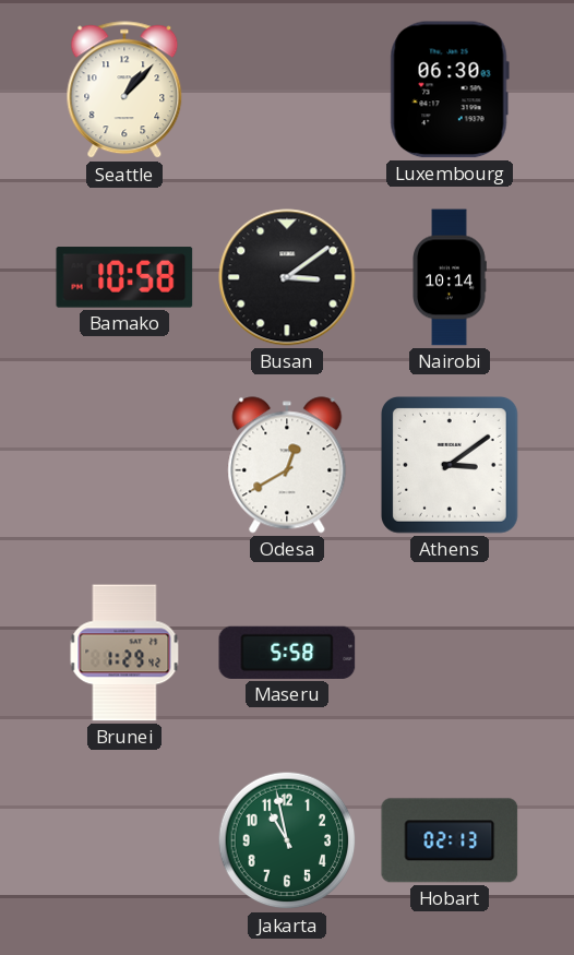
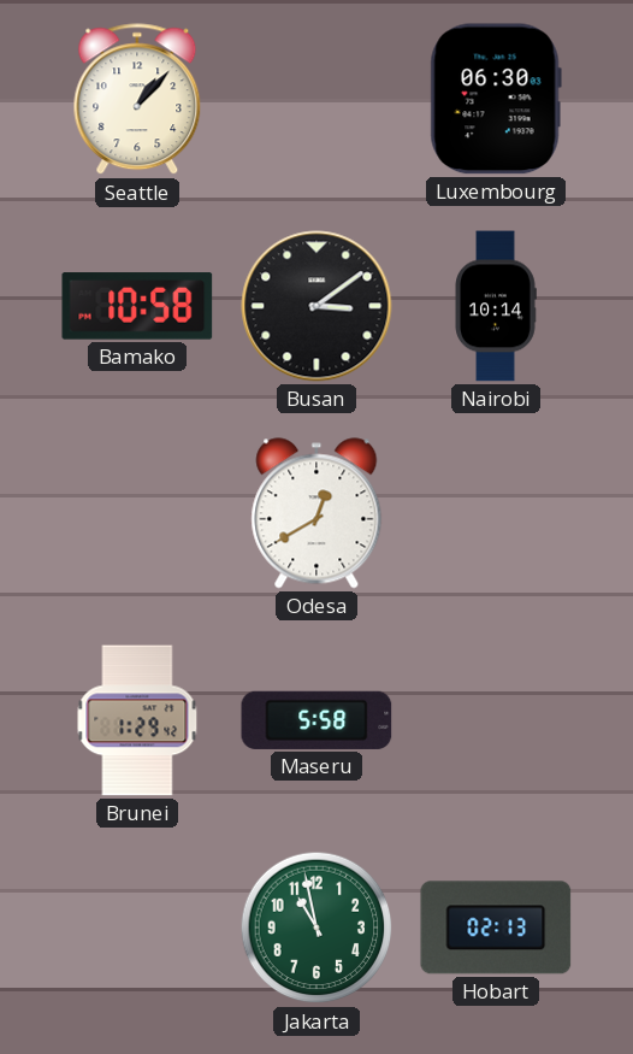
Athens: 3:09 -> none (451, 466)
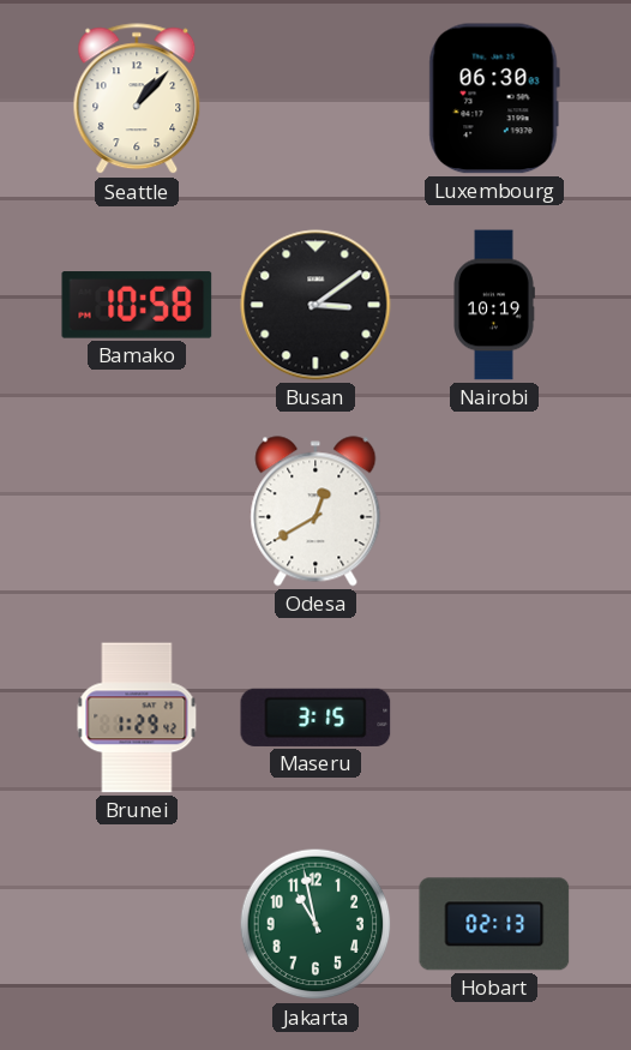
Nairobi: 10:14 -> 10:19 (494, 305)
Maseru: 5:58 -> 3:15 (315, 718)
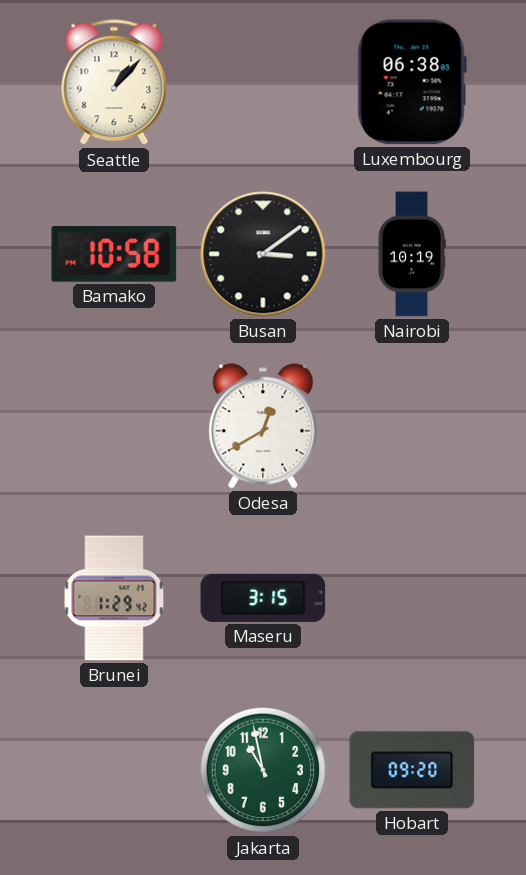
Luxembourg: 06:30 -> 06:38 (412, 82)
Hobart: 02:13 -> 09:20 (412, 770)
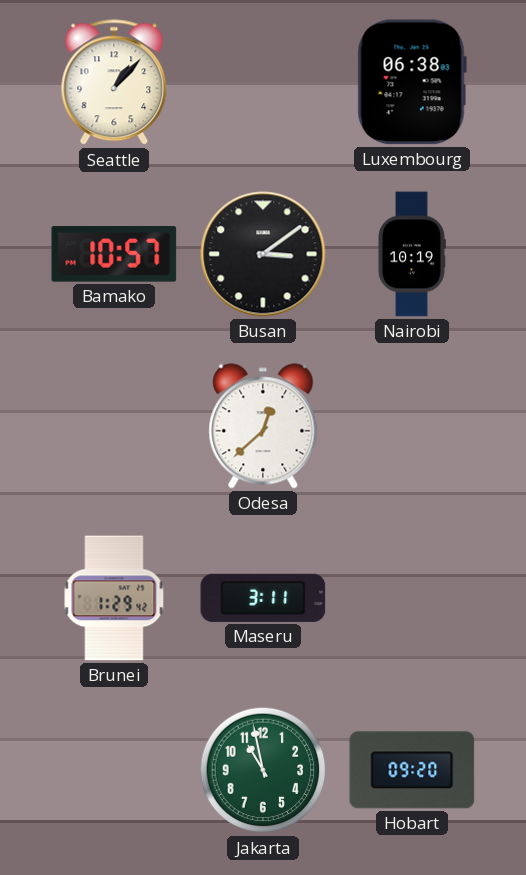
Bamako: 10:58 -> 10:57 (114, 254)
Odesa: 12:40 -> 12:38 (263, 426)
Maseru: 3:15 -> 3:11 (263, 598)
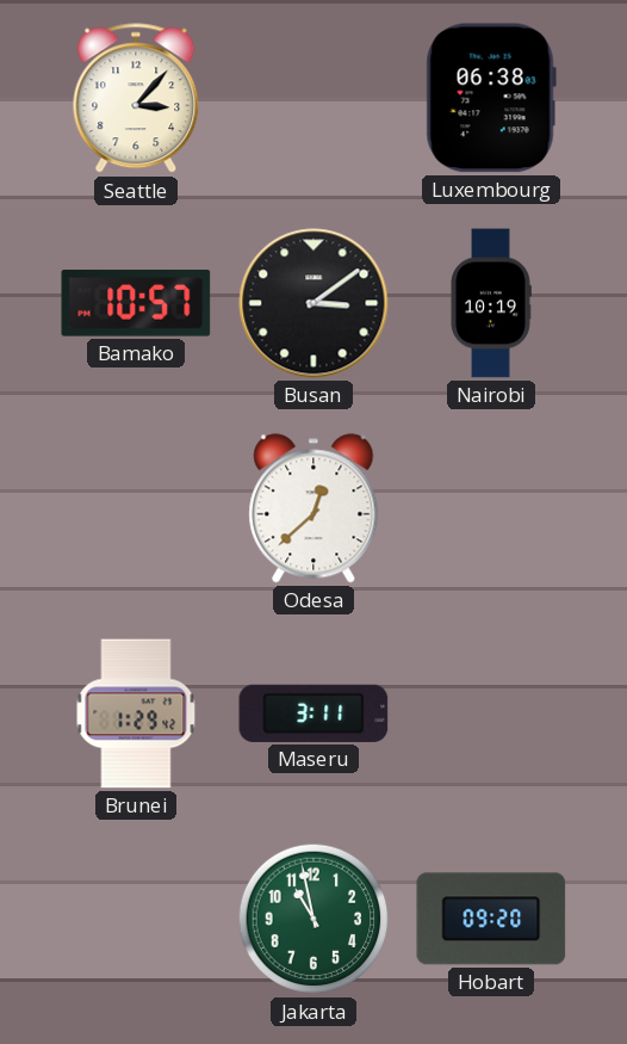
Seattle: 1:07 -> 3:07 (136, 99)
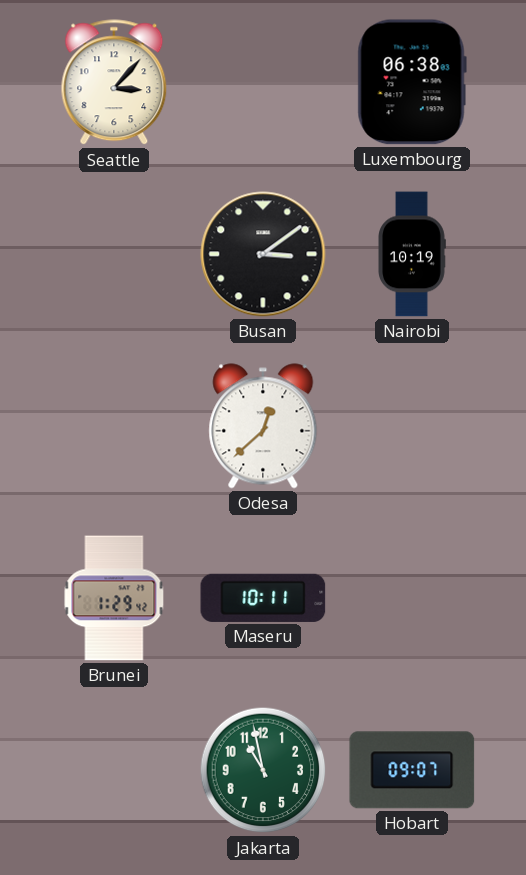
Bamako: 10:57 -> none (136, 303)
Maseru: 3:11 -> 10:11 (263, 598)
Hobart: 09:20 -> 09:07 (412, 770)
